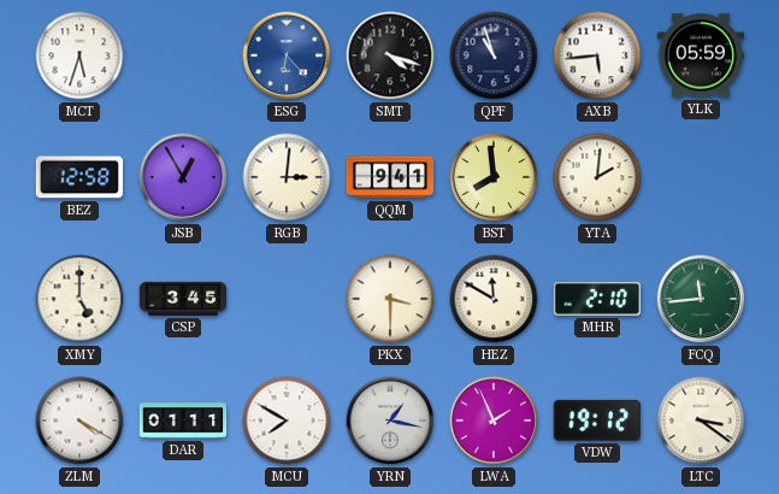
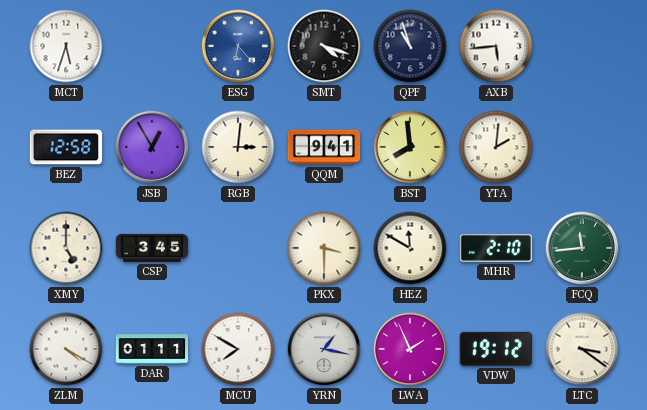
YLK: 05:59 -> none (701, 55)
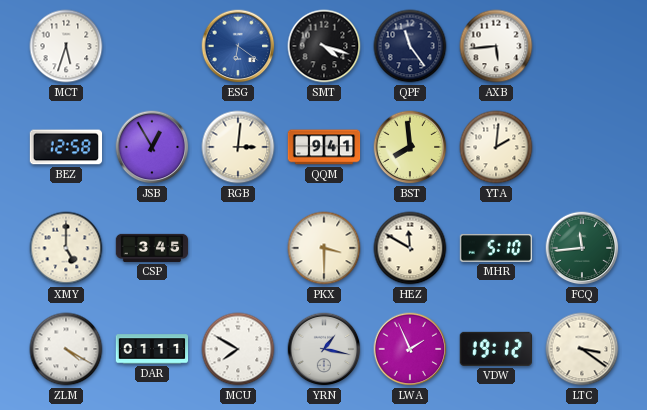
ESG: 6:23 -> 6:21 (238, 46)
QPF: 10:57 -> 11:24 (410, 46)
MHR: 2:10 -> 5:10 (496, 248)
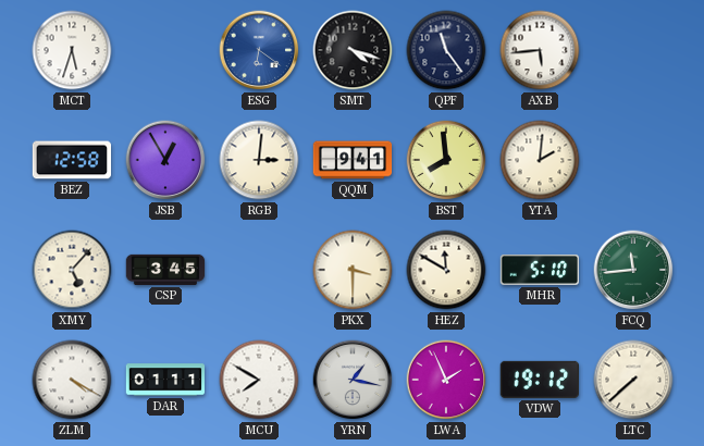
XMY: 5:00 -> 5:07 (72, 270)
LTC: 3:21 -> 7:38 (633, 380)
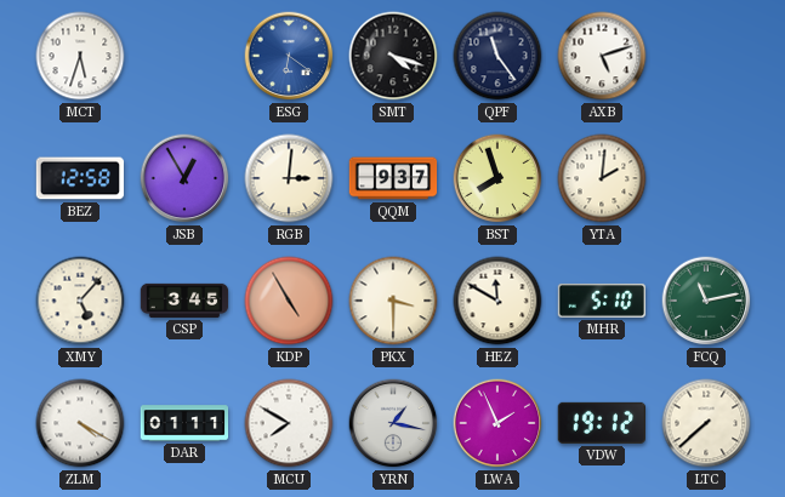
AXB: 5:44 -> 5:12 (602, 56)
QQM: 9:41 -> 9:37 (393, 178)
BST: 7:59 -> 7:57 (497, 178)
KDP: none -> 4:55 (289, 301)
FCQ: 11:44 -> 11:13 (706, 301)
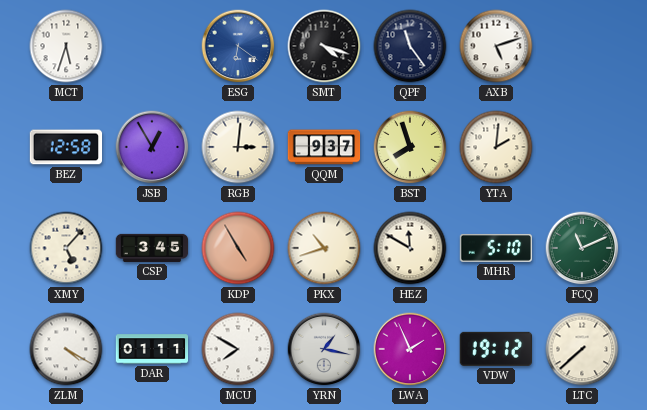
PKX: 3:30 -> 10:42 (324, 248)
FCQ: 11:13 -> 11:11 (582, 248)
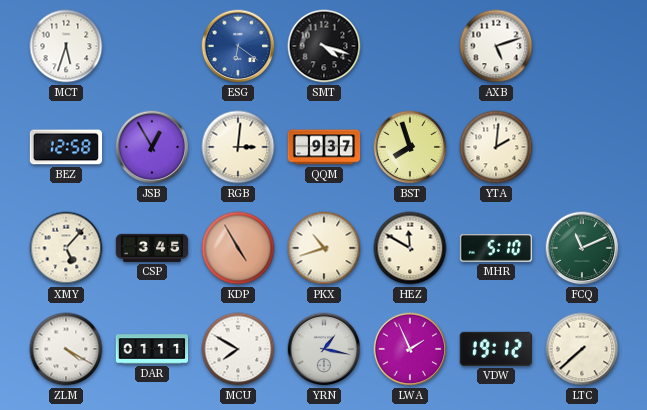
QPF: 11:24 -> none (410, 46)
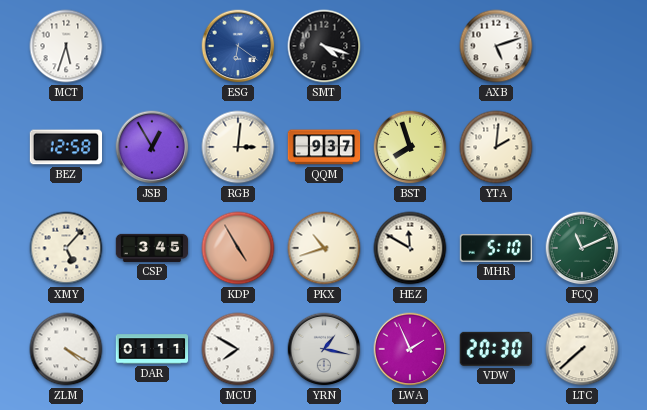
VDW: 19:12 -> 20:30 (495, 349)
